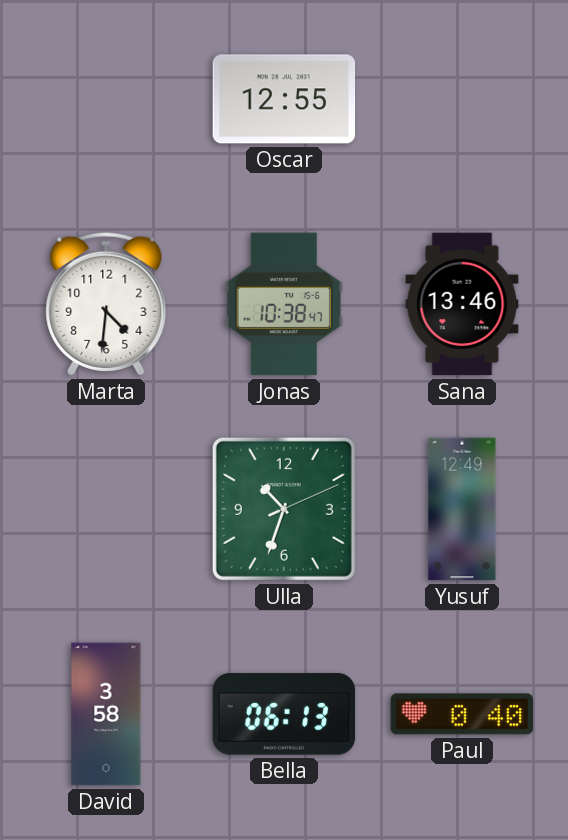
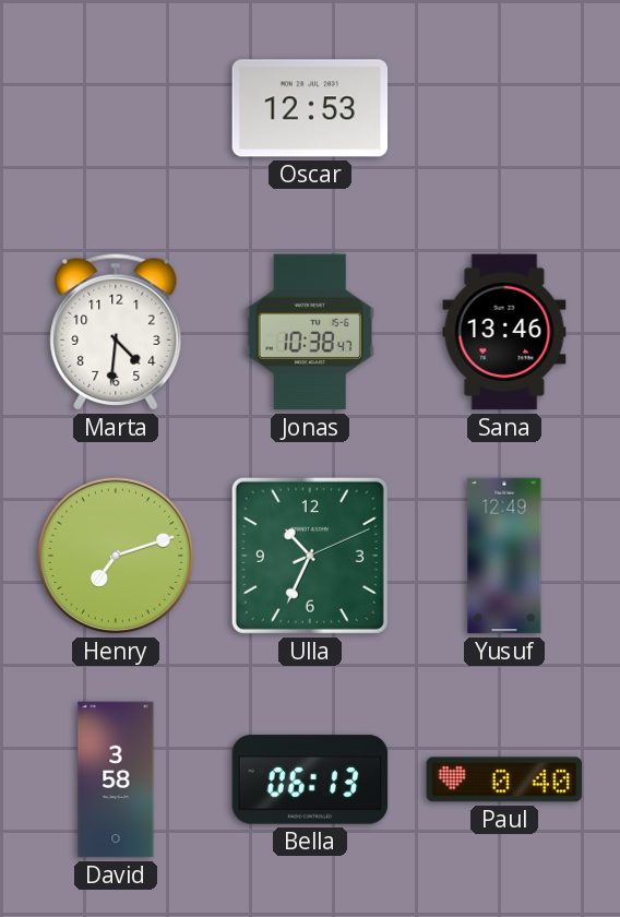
Oscar: 12:55 -> 12:53 (310, 108)
Henry: none -> 7:12 (116, 556)
Ulla: 10:33 -> 10:34 (310, 556)
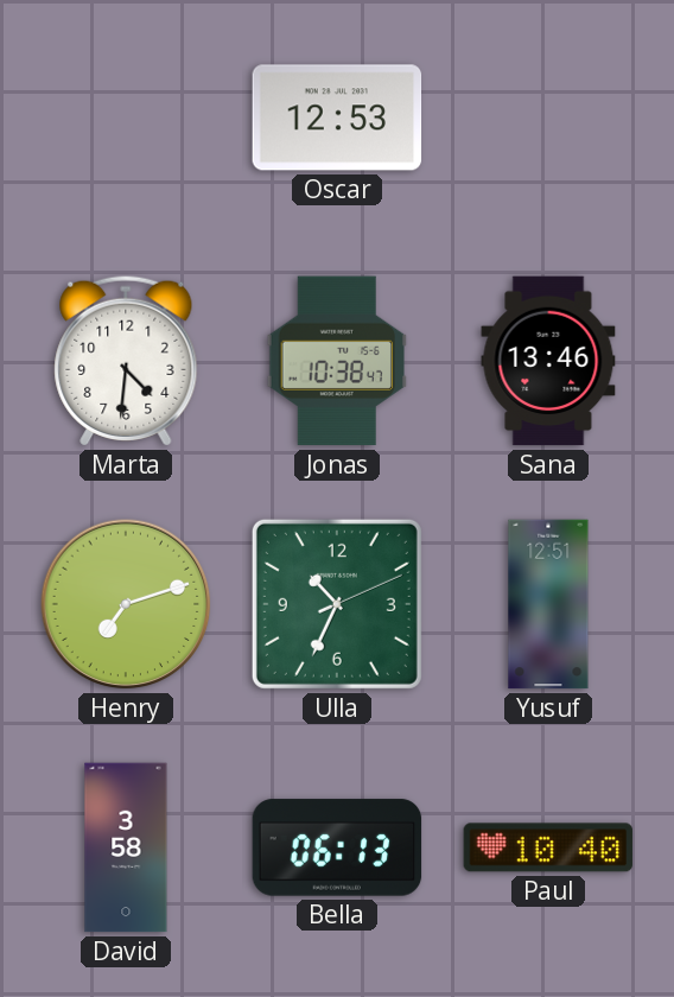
Yusuf: 12:49 -> 12:51 (548, 604)
Paul: 0:40 -> 10:40 (548, 847)
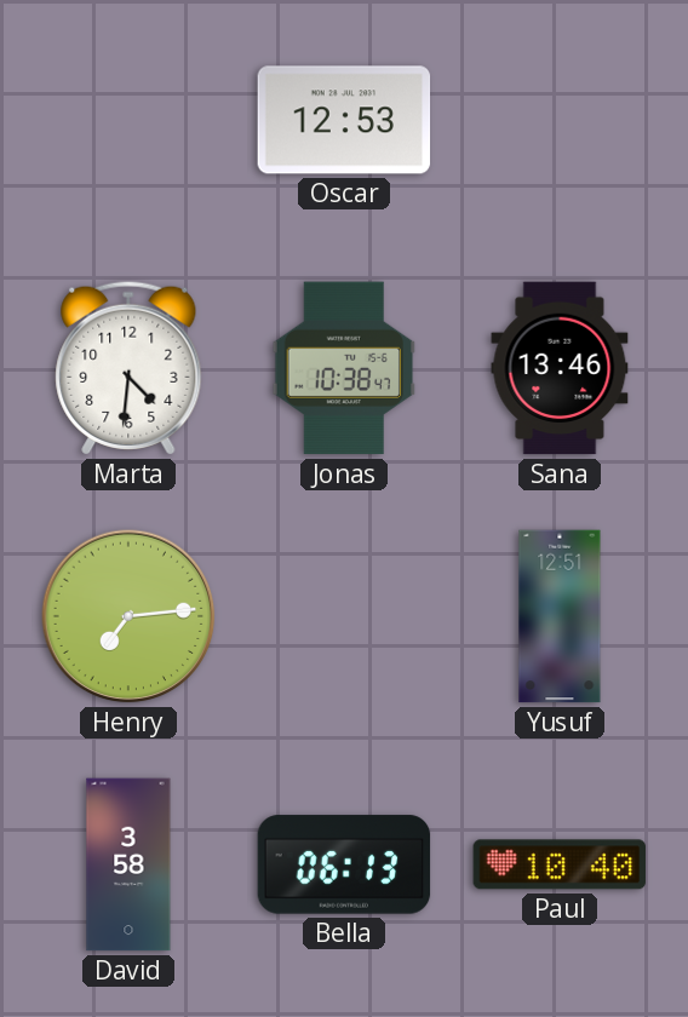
Henry: 7:12 -> 7:14 (128, 616)
Ulla: 10:34 -> none (337, 604)
